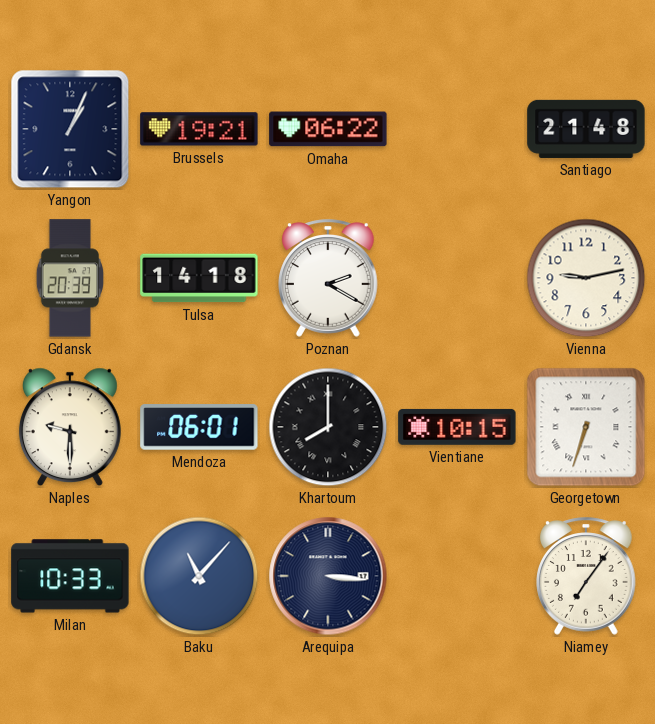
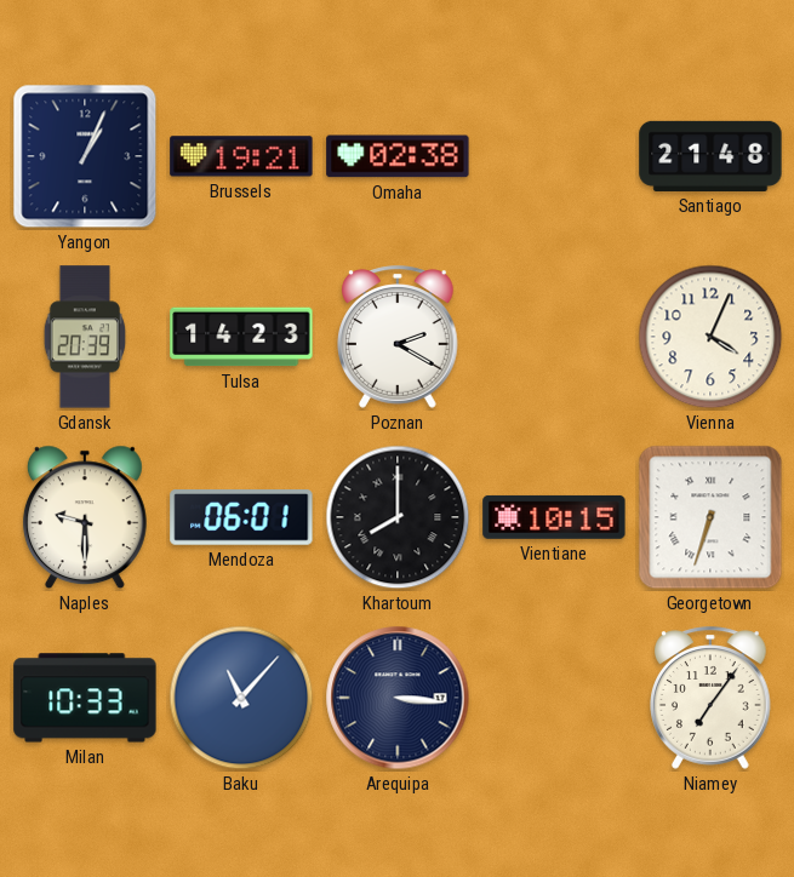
Omaha: 06:22 -> 02:38 (398, 156)
Tulsa: 14:18 -> 14:23 (241, 337)
Vienna: 9:13 -> 4:04 (710, 337)
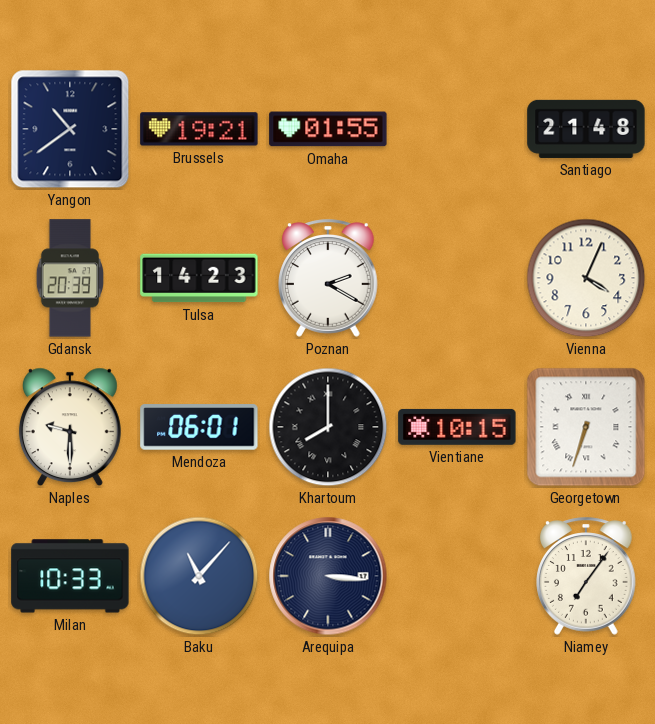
Yangon: 1:04 -> 10:39 (70, 129)
Omaha: 02:38 -> 01:55 (328, 129)
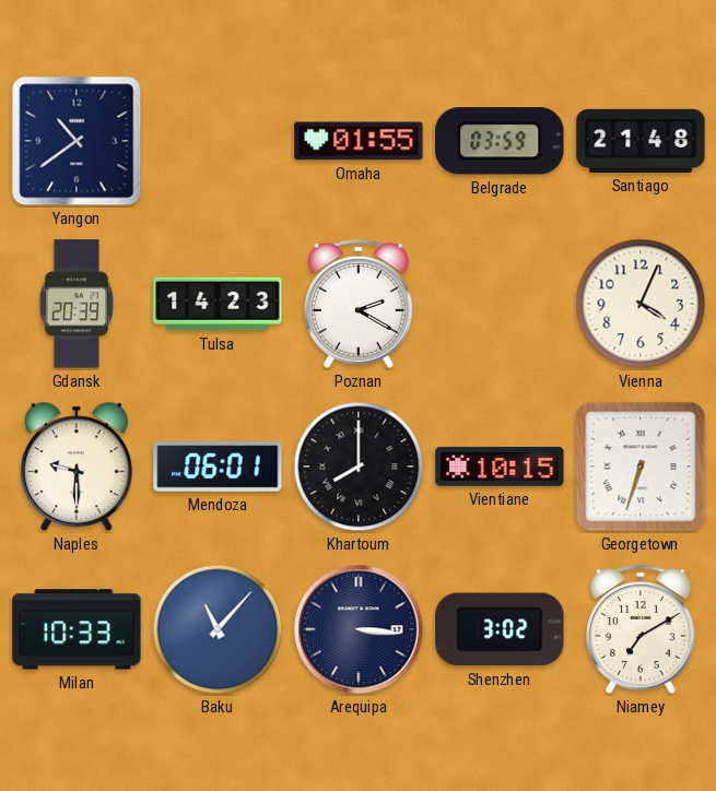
Brussels: 19:21 -> none (199, 129)
Belgrade: none -> 03:59 (500, 141)
Shenzhen: none -> 3:02 (500, 629)
Niamey: 7:06 -> 7:10 (642, 629)
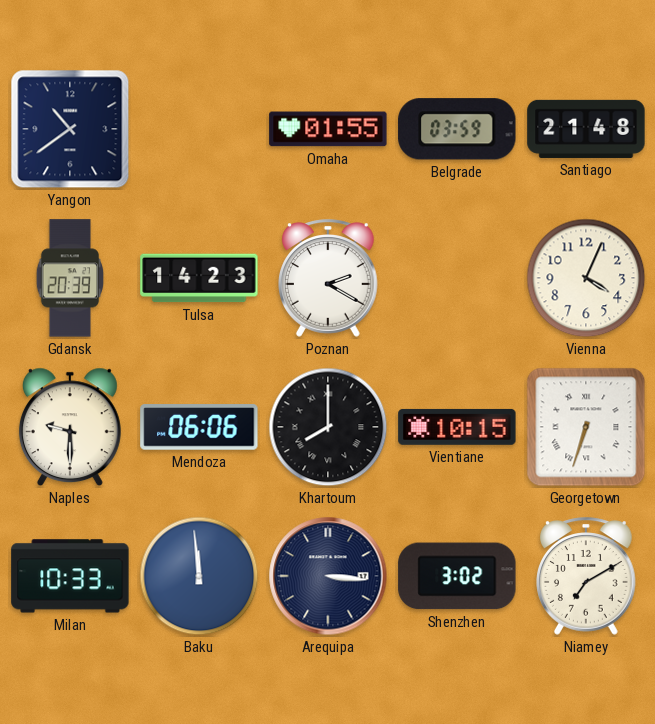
Mendoza: 06:01 -> 06:06 (199, 427)
Baku: 11:07 -> 11:59 (199, 576)
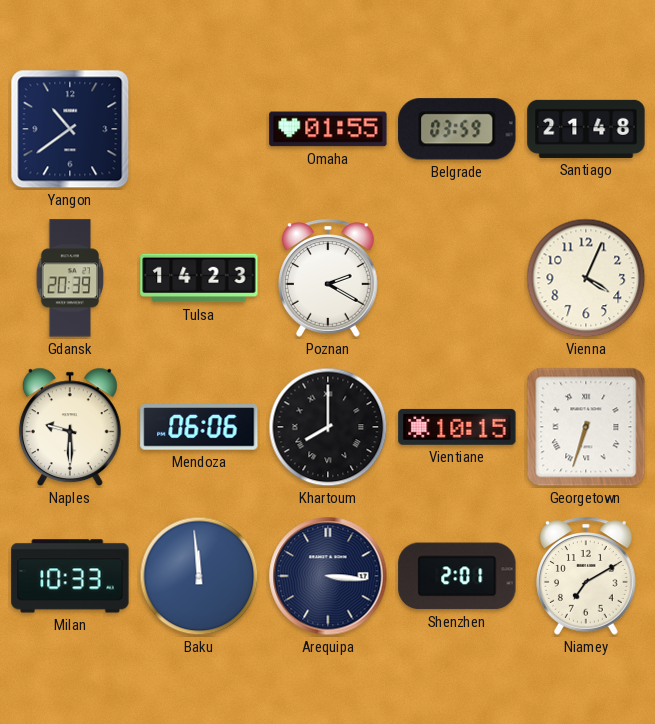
Shenzhen: 3:02 -> 2:01 (457, 576)
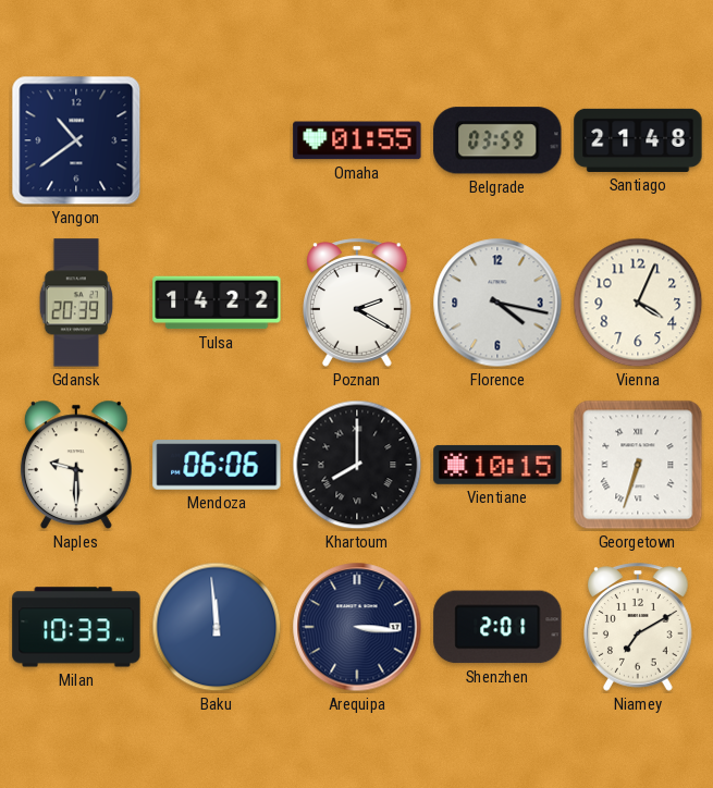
Tulsa: 14:23 -> 14:22 (217, 303)
Florence: none -> 4:17 (497, 303)
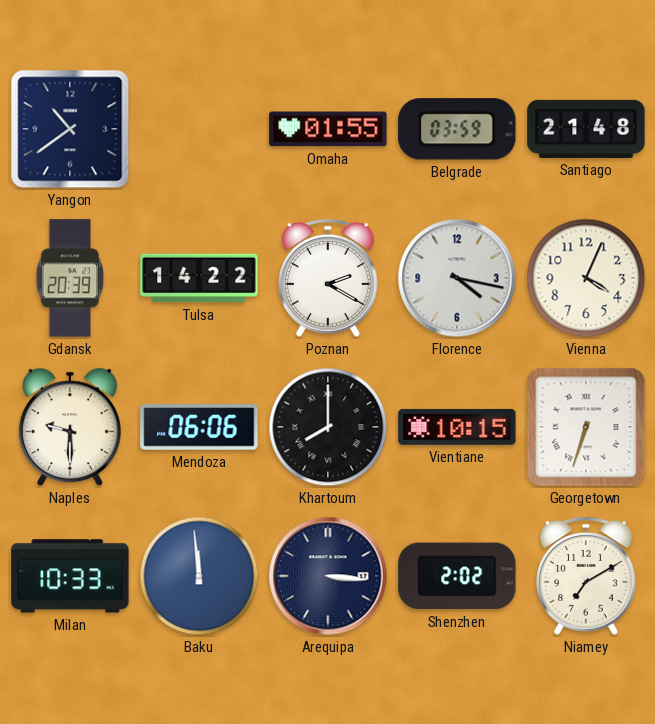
Shenzhen: 2:01 -> 2:02 (457, 576)
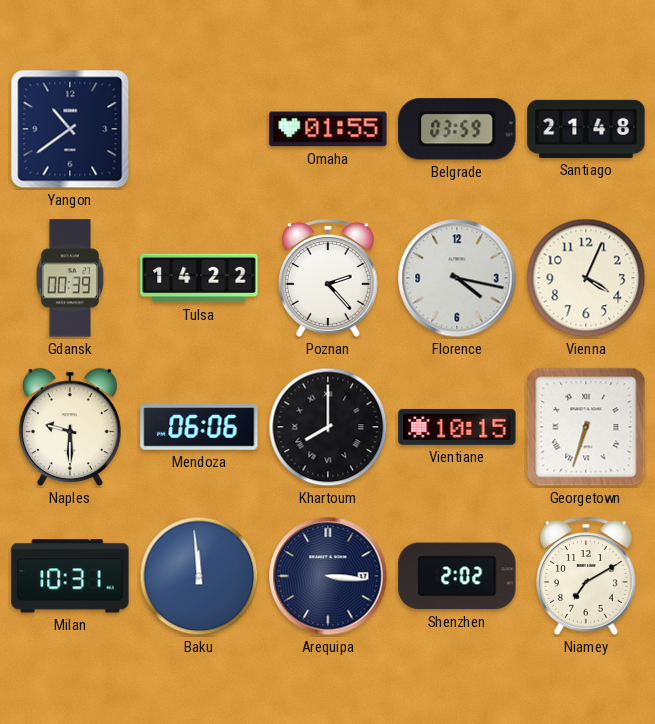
Gdansk: 20:39 -> 00:39 (70, 278)
Poznan: 2:20 -> 2:23 (329, 278)
Milan: 10:33 -> 10:31 (70, 576)
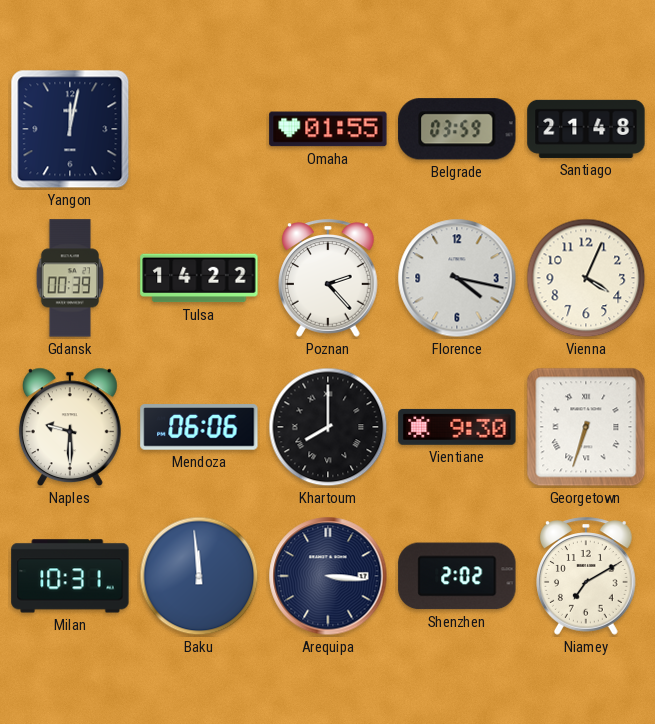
Yangon: 10:39 -> 12:02 (70, 129)
Vientiane: 10:15 -> 9:30 (457, 427)
